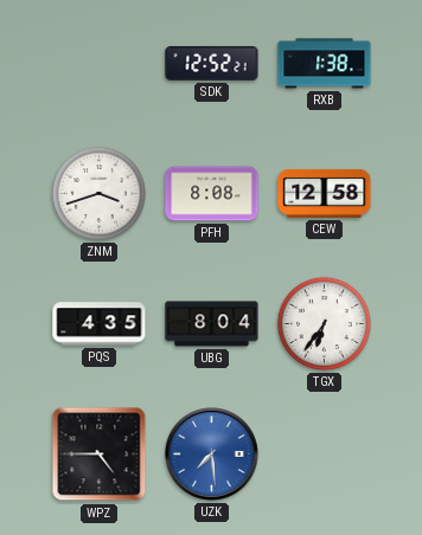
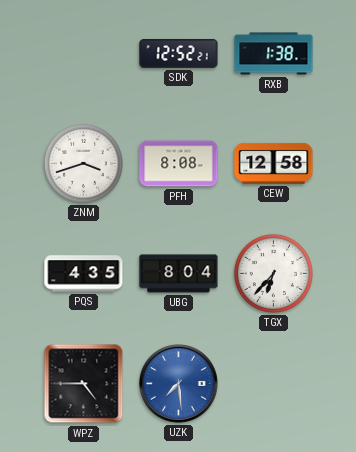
TGX: 6:36 -> 6:37 (273, 273)
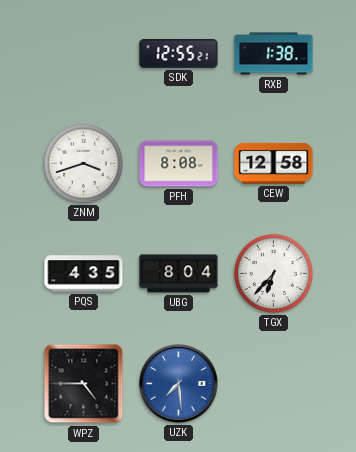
SDK: 12:52 -> 12:55 (179, 53)
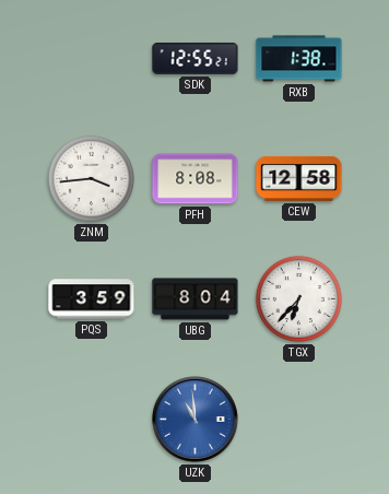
ZNM: 3:42 -> 3:44 (91, 178)
PQS: 4:35 -> 3:59 (92, 299)
WPZ: 4:45 -> none (84, 384)
UZK: 7:29 -> 10:59 (196, 420)
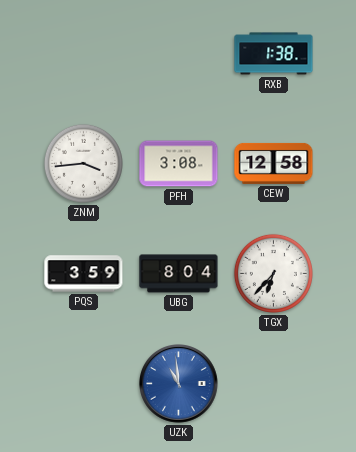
SDK: 12:55 -> none (196, 58)
PFH: 8:08 -> 3:08 (179, 164)
